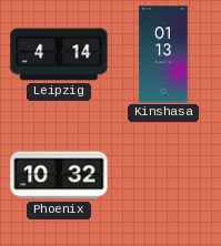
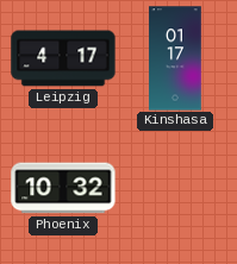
Leipzig: 4:14 -> 4:17 (63, 58)
Kinshasa: 01:13 -> 01:17 (175, 58)
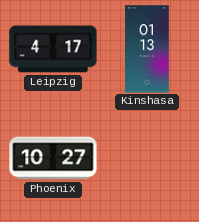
Kinshasa: 01:17 -> 01:13 (147, 49)
Phoenix: 10:32 -> 10:27 (53, 158)
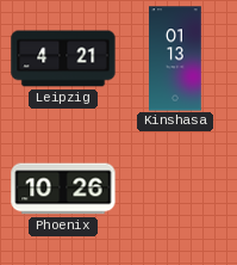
Leipzig: 4:17 -> 4:21 (63, 58)
Phoenix: 10:27 -> 10:26 (63, 189)
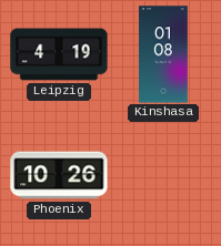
Leipzig: 4:21 -> 4:19 (59, 54)
Kinshasa: 01:13 -> 01:08 (163, 54)
